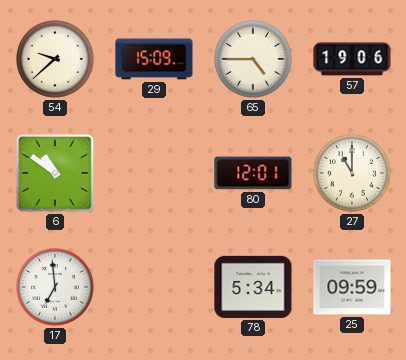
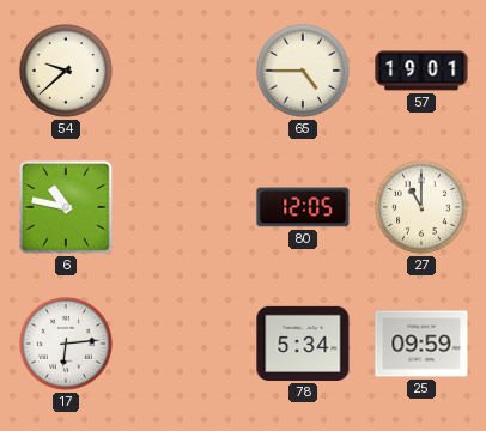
29: 15:09 -> none (154, 59)
57: 19:06 -> 19:01 (421, 71)
6: 10:51 -> 10:47 (66, 207)
80: 12:01 -> 12:05 (303, 207)
17: 6:59 -> 6:14 (66, 344)
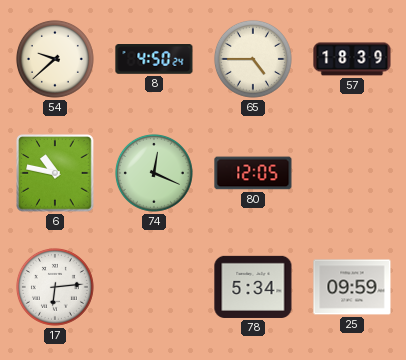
8: none -> 4:50 (154, 59)
57: 19:01 -> 18:39 (352, 59)
74: none -> 12:19 (154, 173)
27: 11:00 -> none (421, 207)
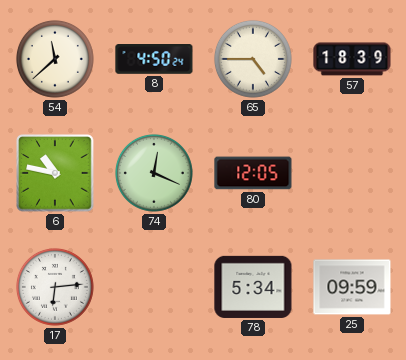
54: 9:38 -> 11:38 (55, 59)
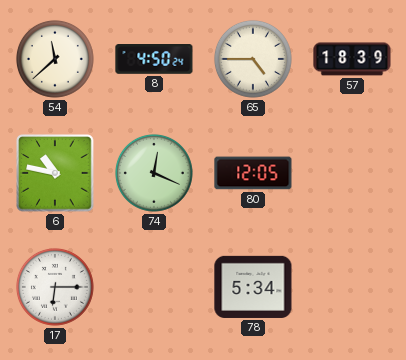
17: 6:14 -> 6:15 (55, 287)
25: 09:59 -> none (352, 287)
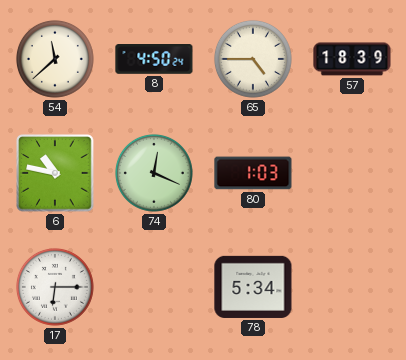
80: 12:05 -> 1:03 (253, 173)
